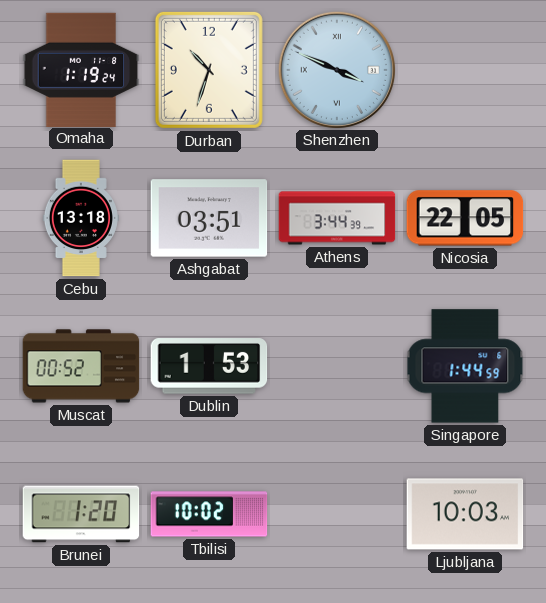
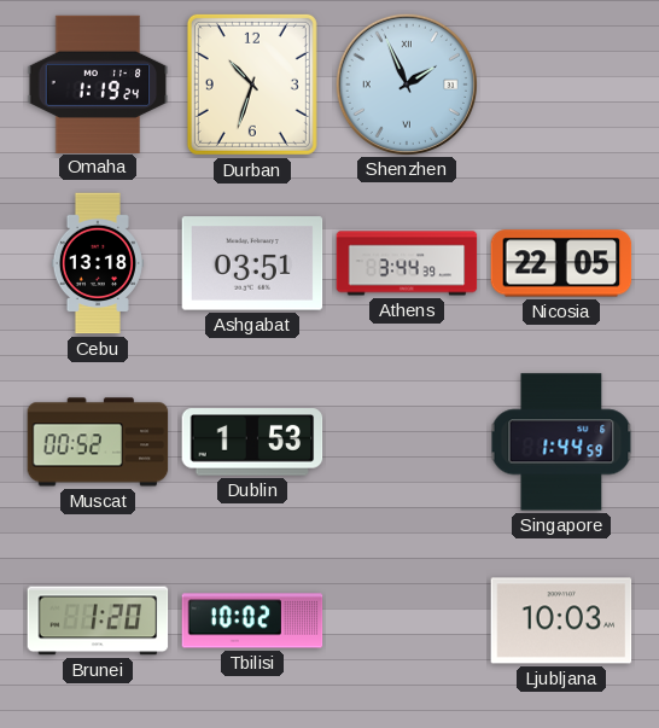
Shenzhen: 3:49 -> 1:56 (406, 83)
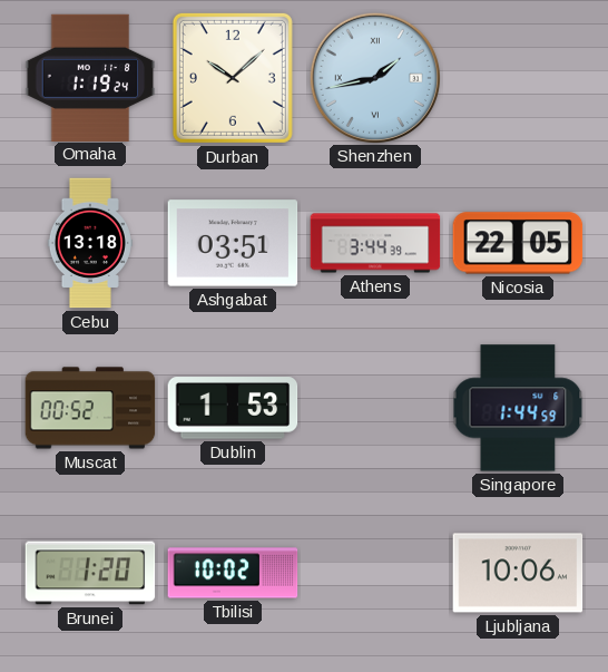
Durban: 10:33 -> 10:08 (233, 78)
Shenzhen: 1:56 -> 1:43 (374, 77)
Ljubljana: 10:03 -> 10:06 (518, 573)
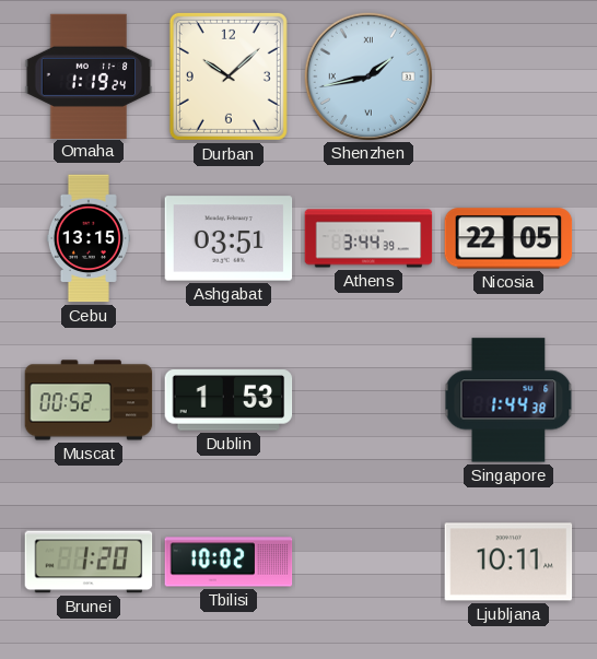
Cebu: 13:18 -> 13:15 (89, 238)
Singapore: 1:44:59 -> 1:44:38 (508, 400)
Ljubljana: 10:06 -> 10:11 (508, 562)
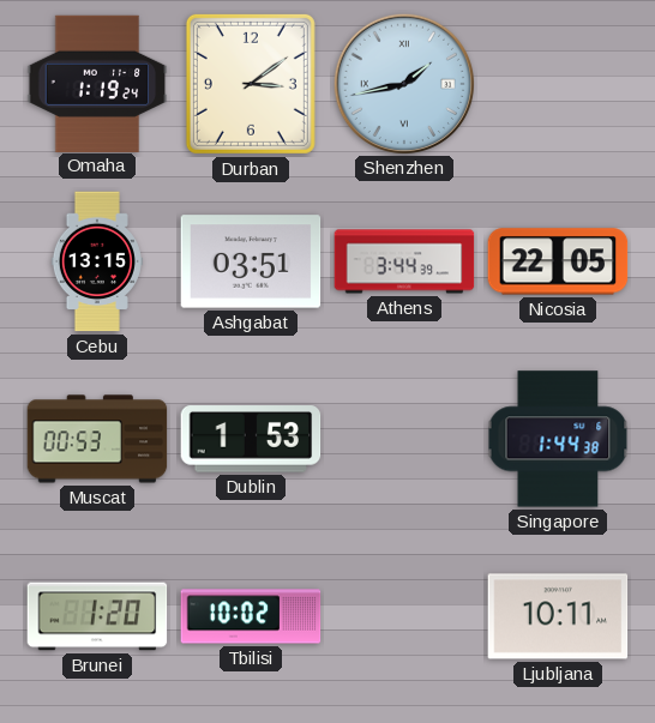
Durban: 10:08 -> 3:09 (251, 84)
Muscat: 00:52 -> 00:53 (97, 439)
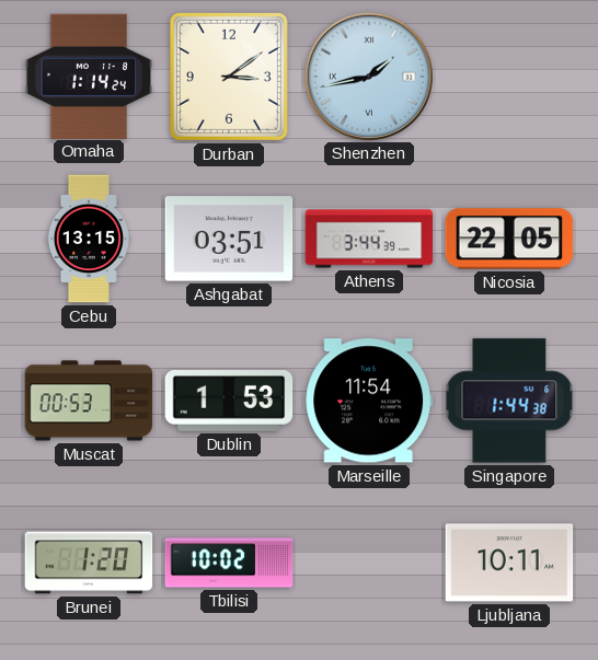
Omaha: 1:19 -> 1:14 (89, 76)
Marseille: none -> 11:54 (369, 401)
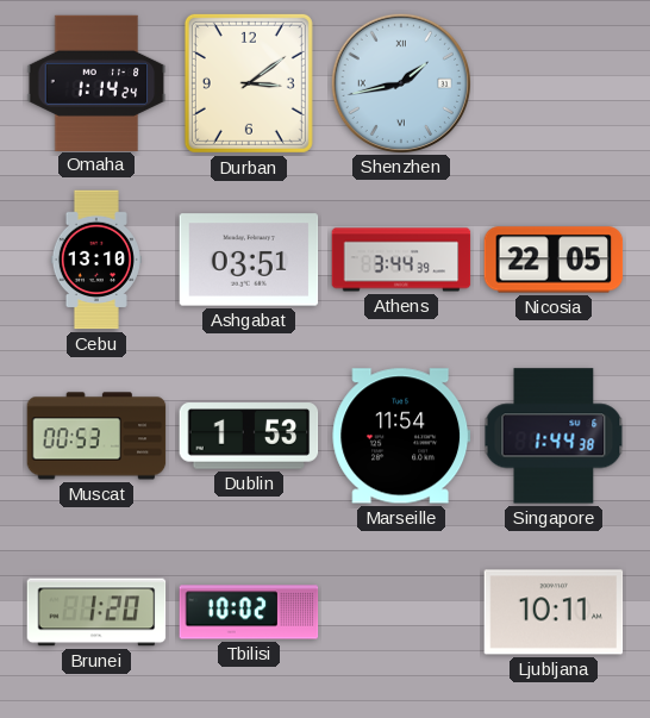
Cebu: 13:15 -> 13:10 (96, 260)
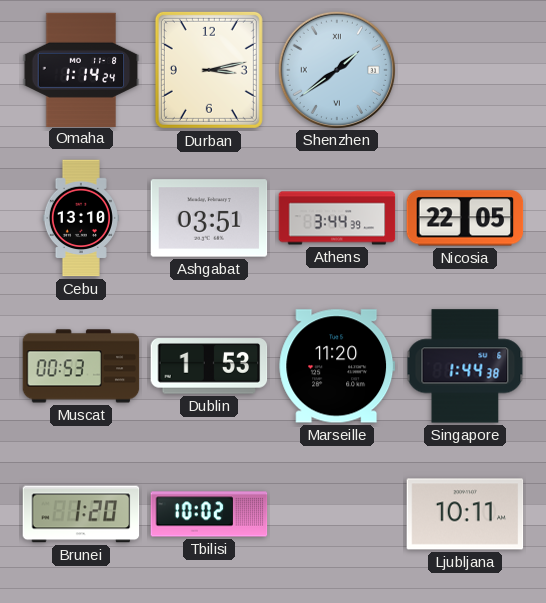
Durban: 3:09 -> 3:13 (209, 70)
Shenzhen: 1:43 -> 1:39 (336, 69)
Marseille: 11:54 -> 11:20 (337, 366)
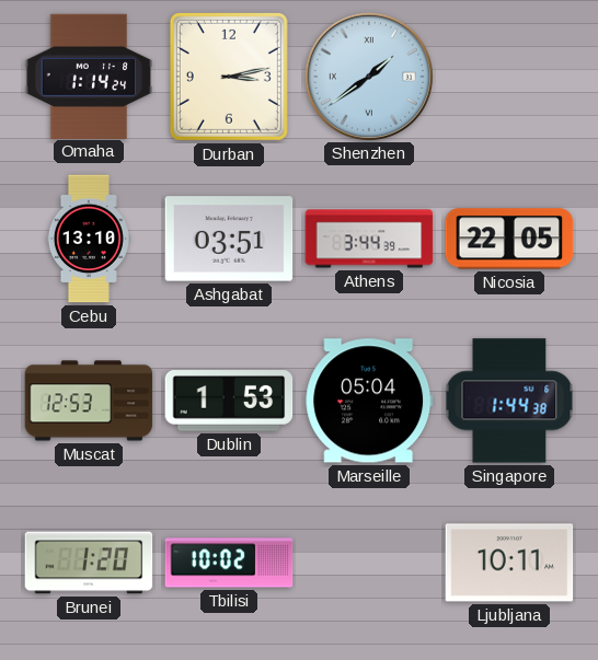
Muscat: 00:53 -> 12:53 (89, 401)
Marseille: 11:20 -> 05:04 (369, 401)
